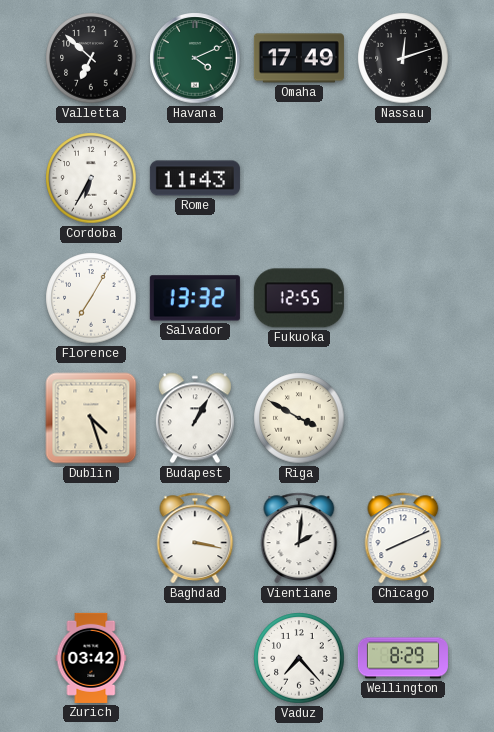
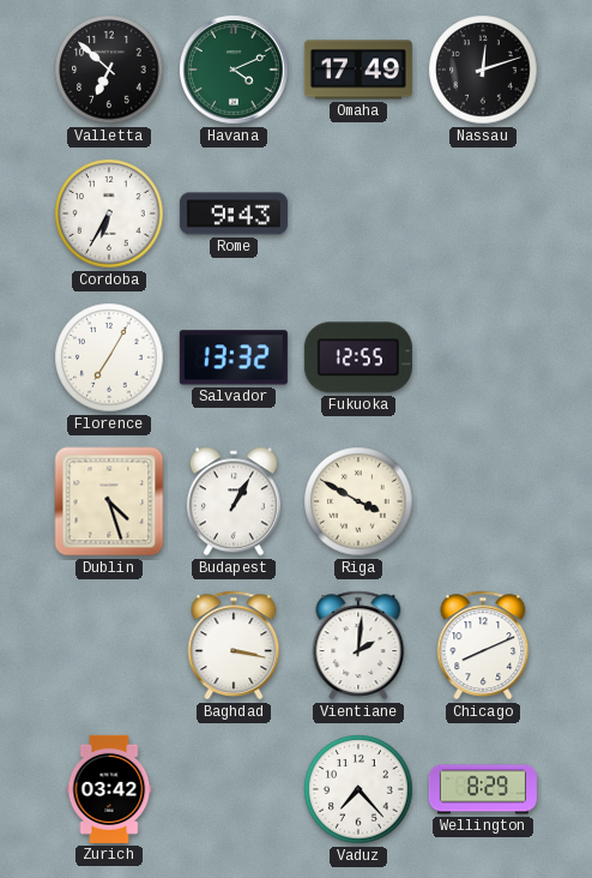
Rome: 11:43 -> 9:43 (234, 214)
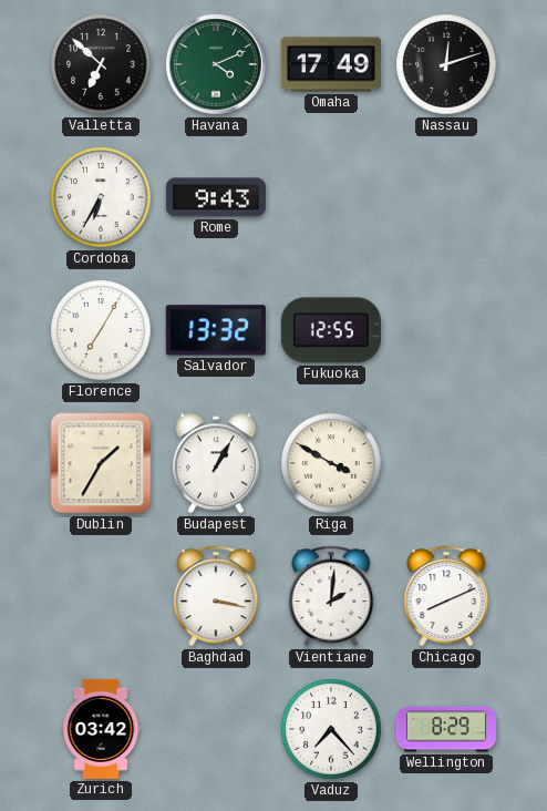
Dublin: 4:27 -> 1:35 (101, 463)
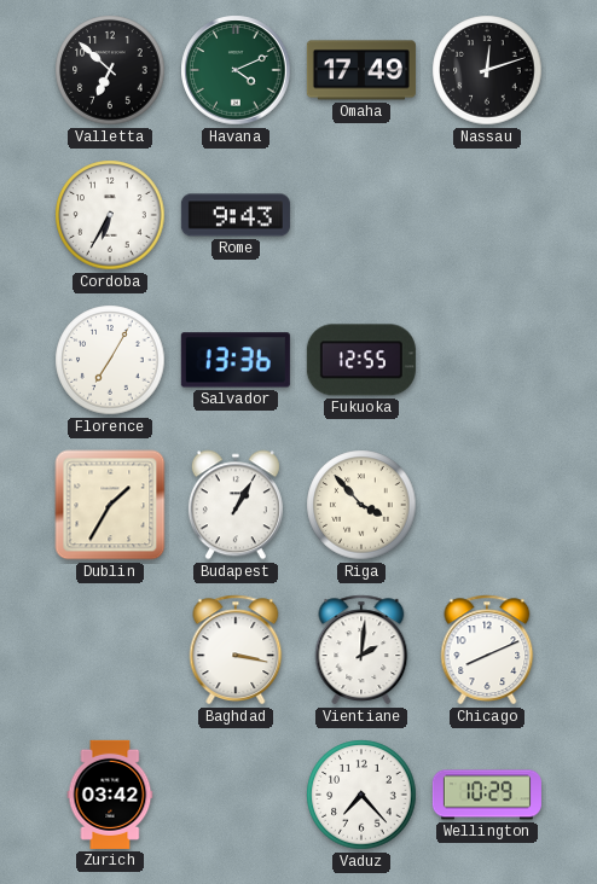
Salvador: 13:32 -> 13:36 (236, 360)
Riga: 3:50 -> 3:53 (361, 505)
Wellington: 8:29 -> 10:29 (487, 795)
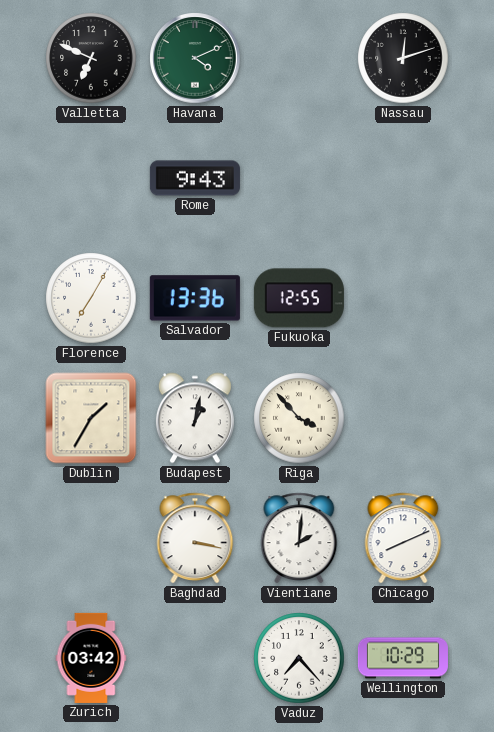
Valletta: 6:52 -> 6:49 (91, 58)
Omaha: 17:49 -> none (361, 70)
Cordoba: 6:35 -> none (110, 215)
Budapest: 1:05 -> 1:02 (195, 418)
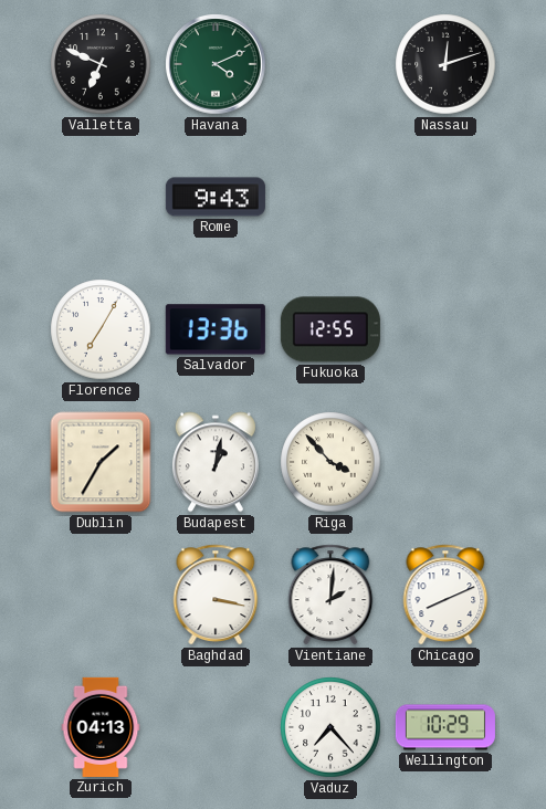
Zurich: 03:42 -> 04:13 (101, 727)
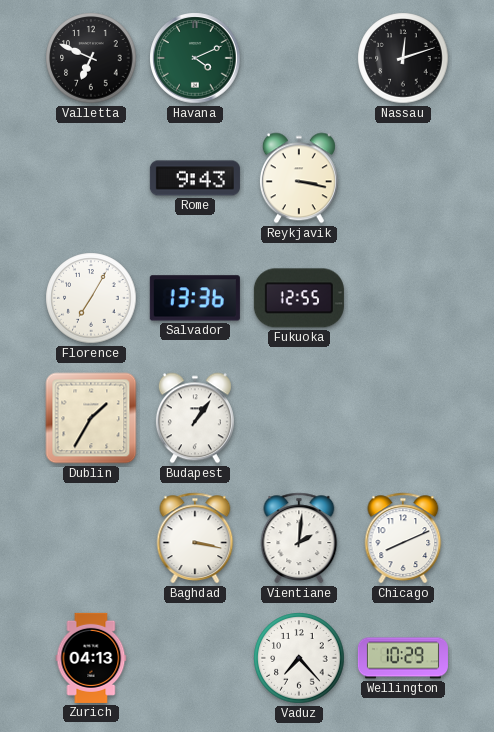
Reykjavik: none -> 3:17 (299, 178)
Budapest: 1:02 -> 1:06 (195, 418)
Riga: 3:53 -> none (330, 462)
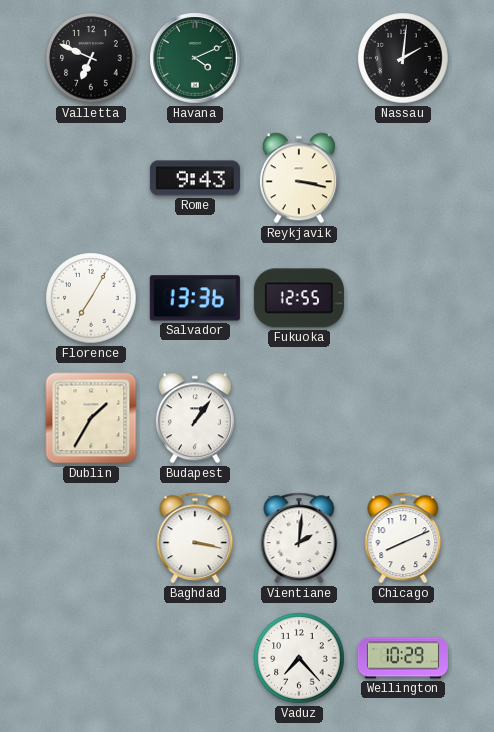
Nassau: 12:12 -> 2:01 (403, 58)
Zurich: 04:13 -> none (91, 658)
